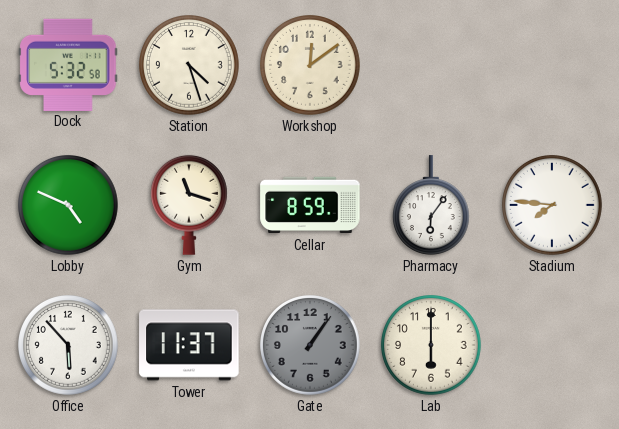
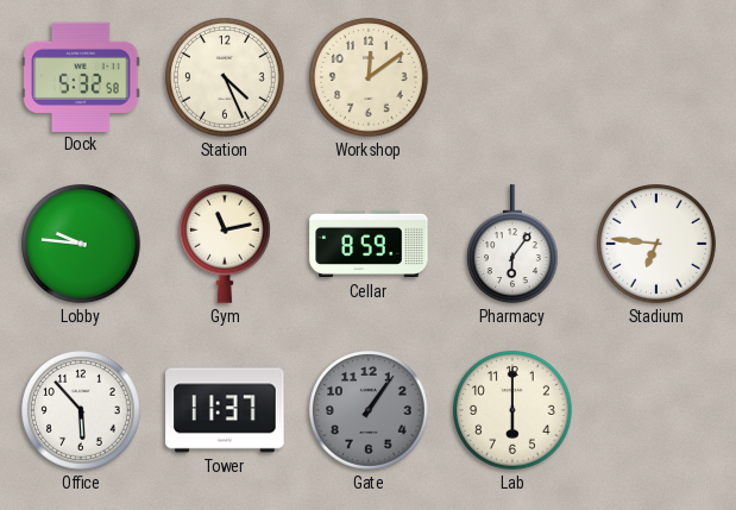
Station: 4:27 -> 4:26 (226, 78)
Lobby: 4:49 -> 9:46 (82, 245)
Gym: 11:18 -> 11:13 (225, 244)
Stadium: 7:46 -> 6:46 (658, 245)
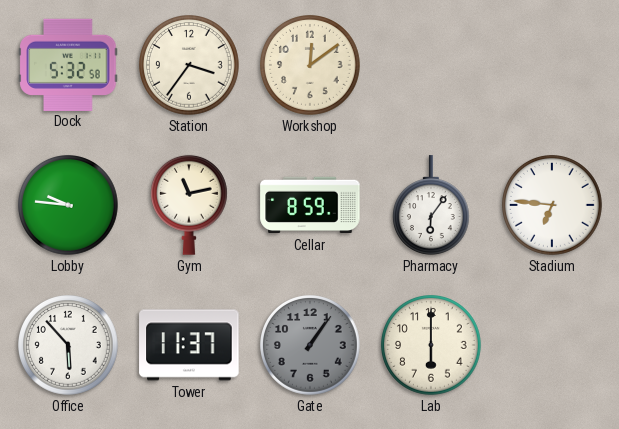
Station: 4:26 -> 3:36 (190, 66)
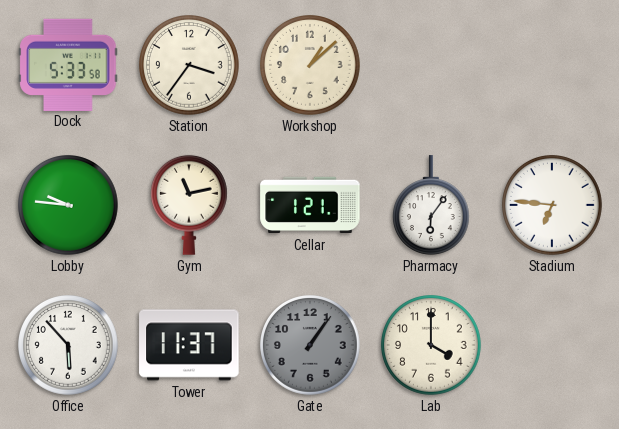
Dock: 5:32 -> 5:33 (68, 64)
Workshop: 12:09 -> 1:08 (311, 66)
Cellar: 8:59 -> 1:21 (310, 205)
Lab: 6:00 -> 4:00 (432, 346)
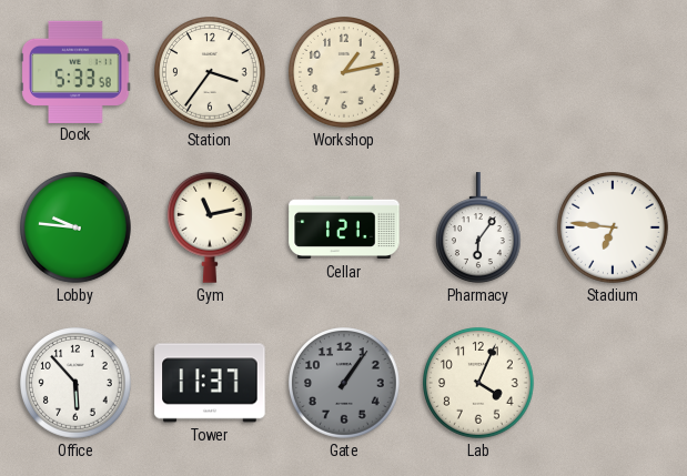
Workshop: 1:08 -> 1:13 (345, 73)
Lab: 4:00 -> 4:04 (479, 384)
